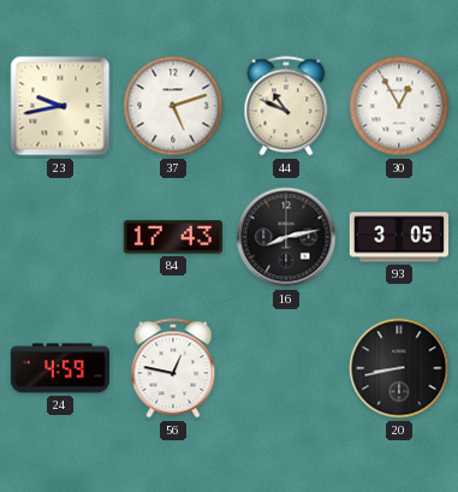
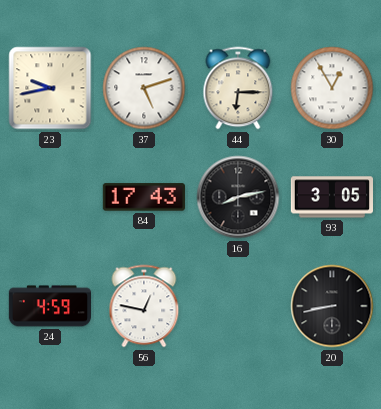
44: 10:49 -> 6:15 (238, 88)
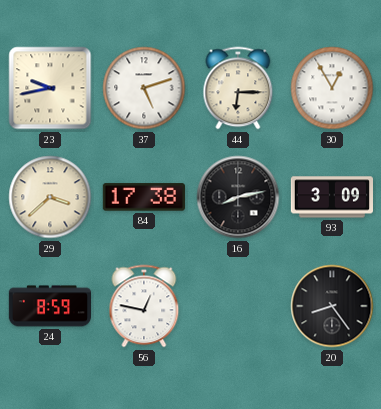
29: none -> 3:38 (50, 197)
84: 17:43 -> 17:38 (144, 197)
93: 3:05 -> 3:09 (331, 197)
24: 4:59 -> 8:59 (49, 306)
20: 8:43 -> 8:24 (332, 306)
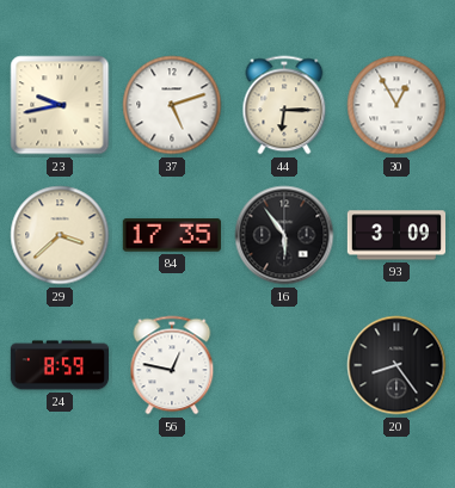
84: 17:38 -> 17:35 (172, 235)
16: 8:13 -> 5:54 (284, 235)
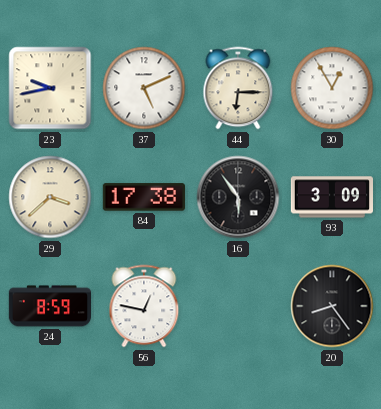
37: 5:12 -> 5:11 (144, 88)
84: 17:35 -> 17:38 (144, 197)
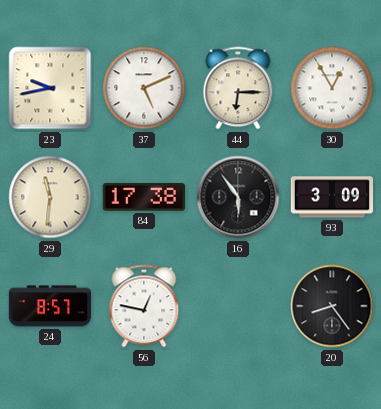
29: 3:38 -> 11:31 (50, 197)
24: 8:59 -> 8:57 (49, 306)
